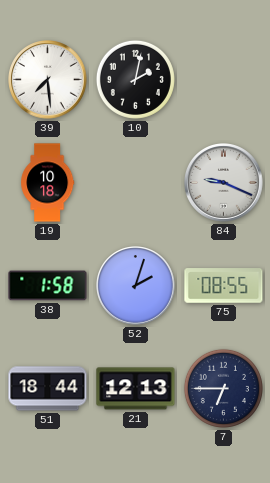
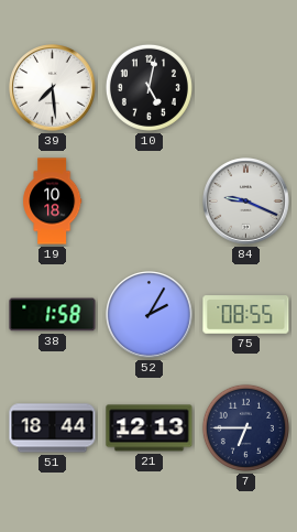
10: 2:02 -> 5:02 (148, 87)
52: 2:03 -> 2:05 (150, 315)
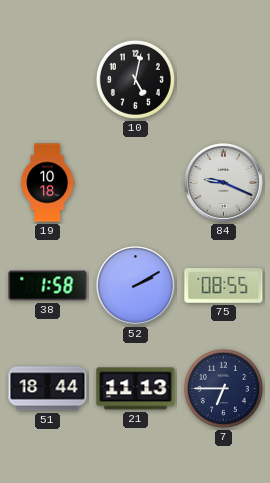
39: 7:29 -> none (53, 88)
52: 2:05 -> 2:10 (136, 286)
21: 12:13 -> 11:13 (136, 389)
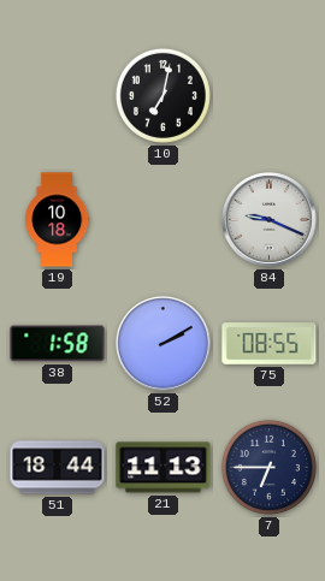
10: 5:02 -> 7:02 (162, 95)
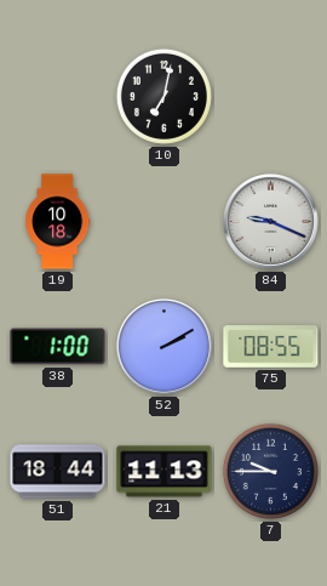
38: 1:58 -> 1:00 (58, 347)
7: 6:45 -> 9:45 (270, 471)
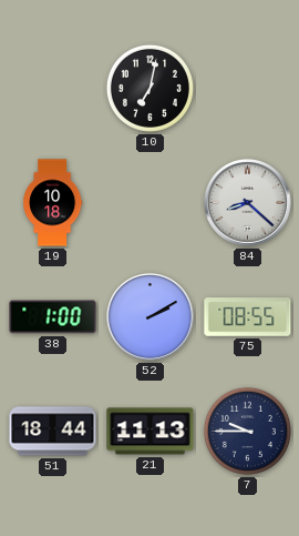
84: 9:19 -> 8:22 (248, 203)
